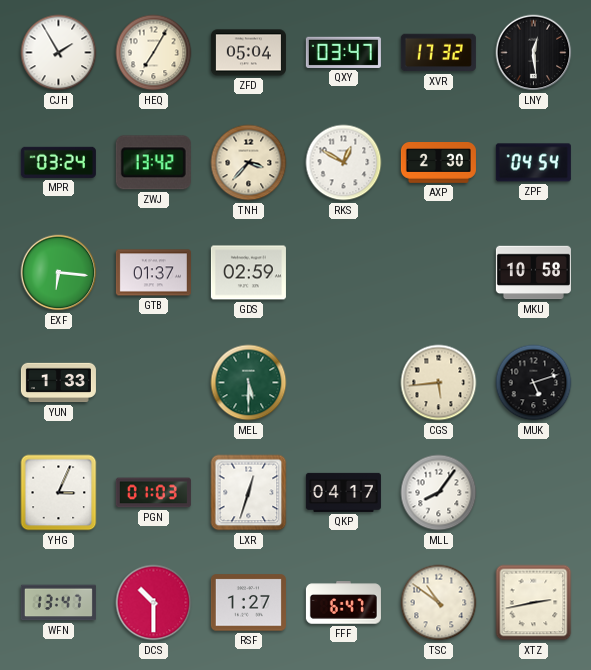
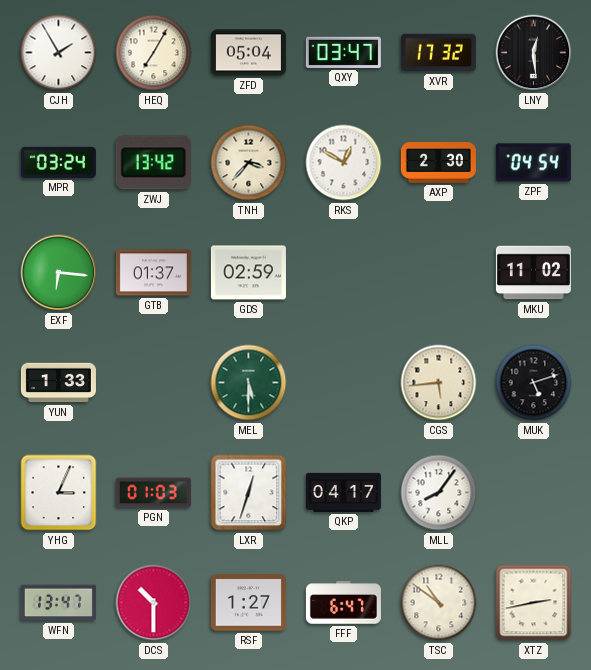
MKU: 10:58 -> 11:02 (533, 273)
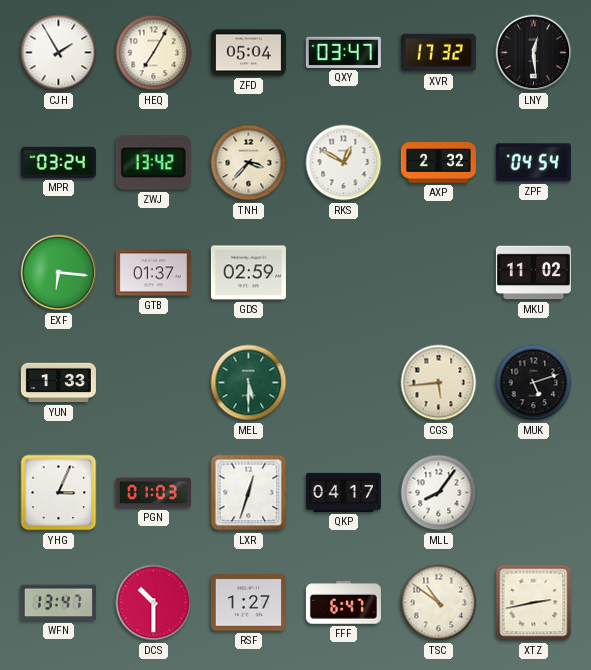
AXP: 2:30 -> 2:32 (438, 163)
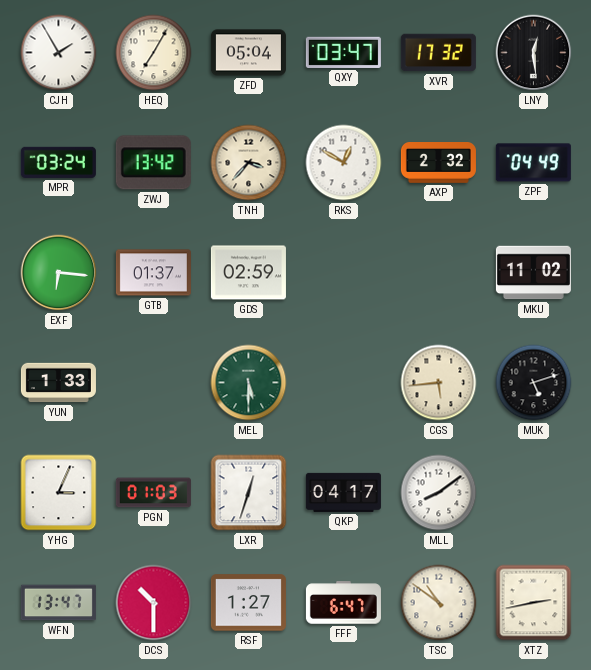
ZPF: 04:54 -> 04:49 (533, 163)
MLL: 8:06 -> 8:09 (439, 493)
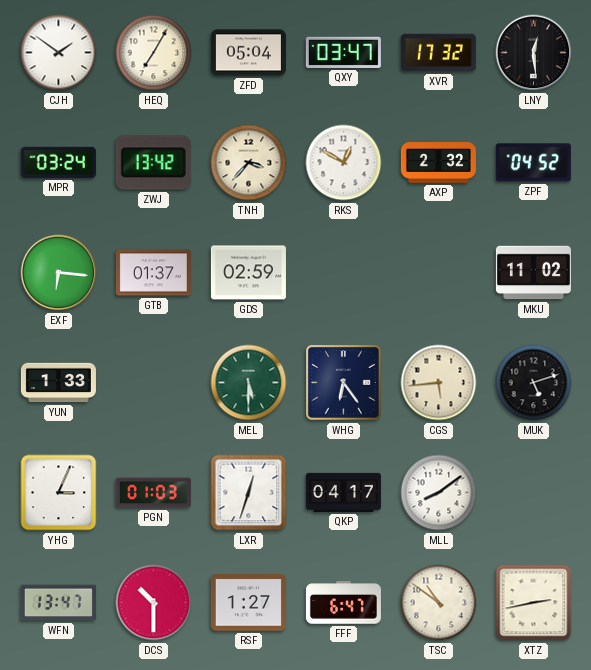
CJH: 1:55 -> 1:51 (59, 53)
ZPF: 04:49 -> 04:52 (533, 163)
WHG: none -> 6:24 (344, 383)
